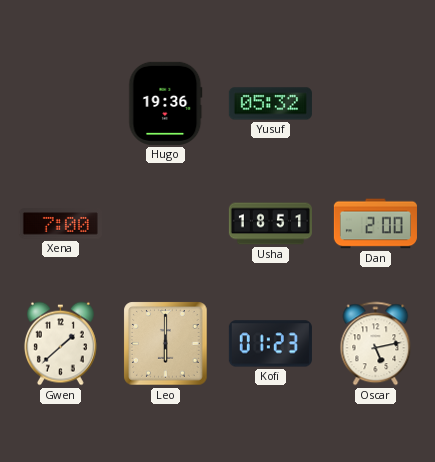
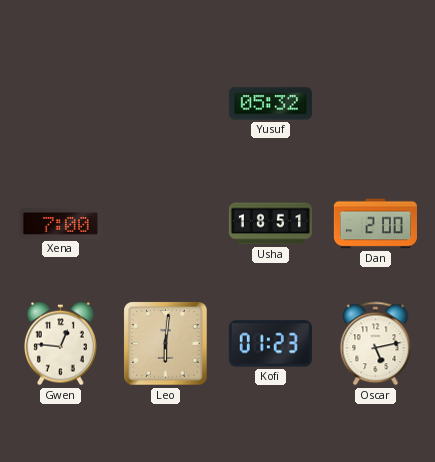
Hugo: 19:36 -> none (166, 103)
Gwen: 1:38 -> 12:46 (60, 344)
Leo: 6:00 -> 6:01 (166, 344)
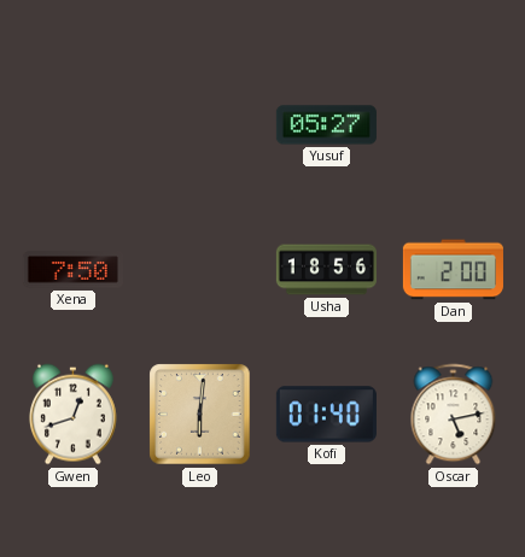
Yusuf: 05:32 -> 05:27 (326, 125)
Xena: 7:00 -> 7:50 (72, 270)
Usha: 18:51 -> 18:56 (326, 270)
Gwen: 12:46 -> 12:42 (72, 415)
Kofi: 01:23 -> 01:40 (326, 415)
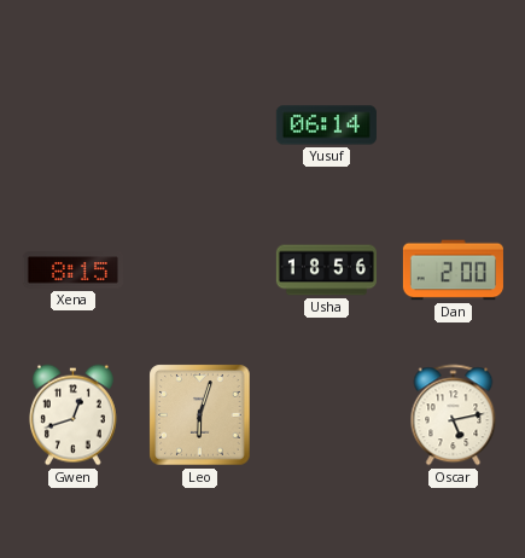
Yusuf: 05:27 -> 06:14 (326, 126)
Xena: 7:50 -> 8:15 (72, 271)
Leo: 6:01 -> 6:03 (200, 415)
Kofi: 01:40 -> none (326, 415)
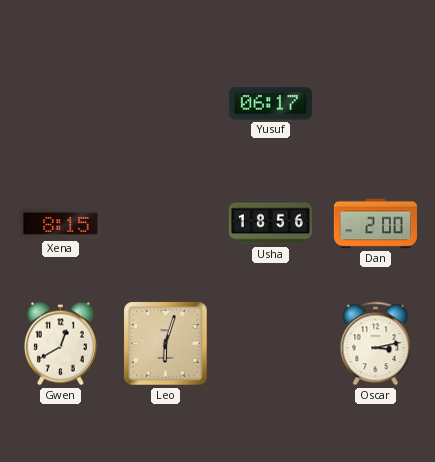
Yusuf: 06:14 -> 06:17 (270, 104)
Gwen: 12:42 -> 12:40 (60, 344)
Oscar: 5:13 -> 3:13 (376, 344)
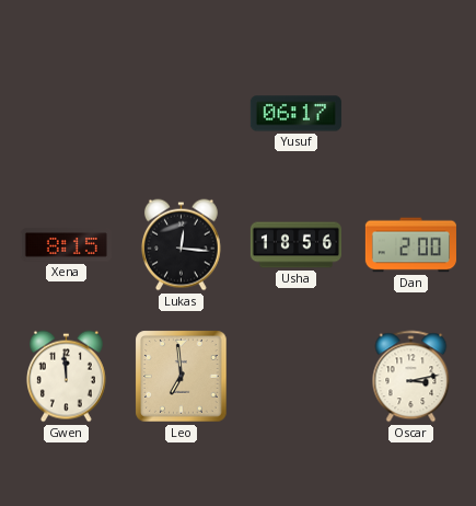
Lukas: none -> 12:16 (181, 245)
Gwen: 12:40 -> 11:59 (66, 377)
Leo: 6:03 -> 6:59 (182, 377)
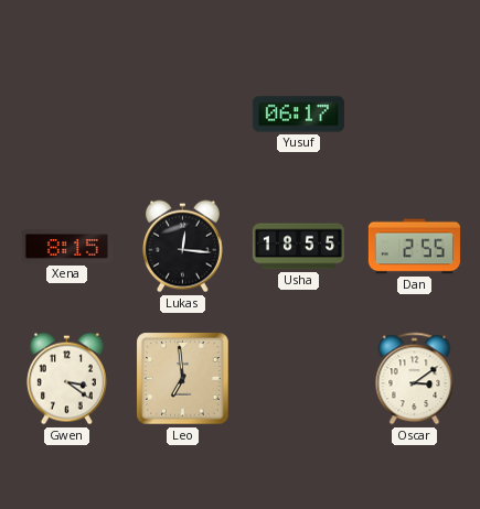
Usha: 18:56 -> 18:55 (298, 247)
Dan: 2:00 -> 2:55 (414, 247)
Gwen: 11:59 -> 3:21 (66, 379)
Oscar: 3:13 -> 3:09 (415, 379)
